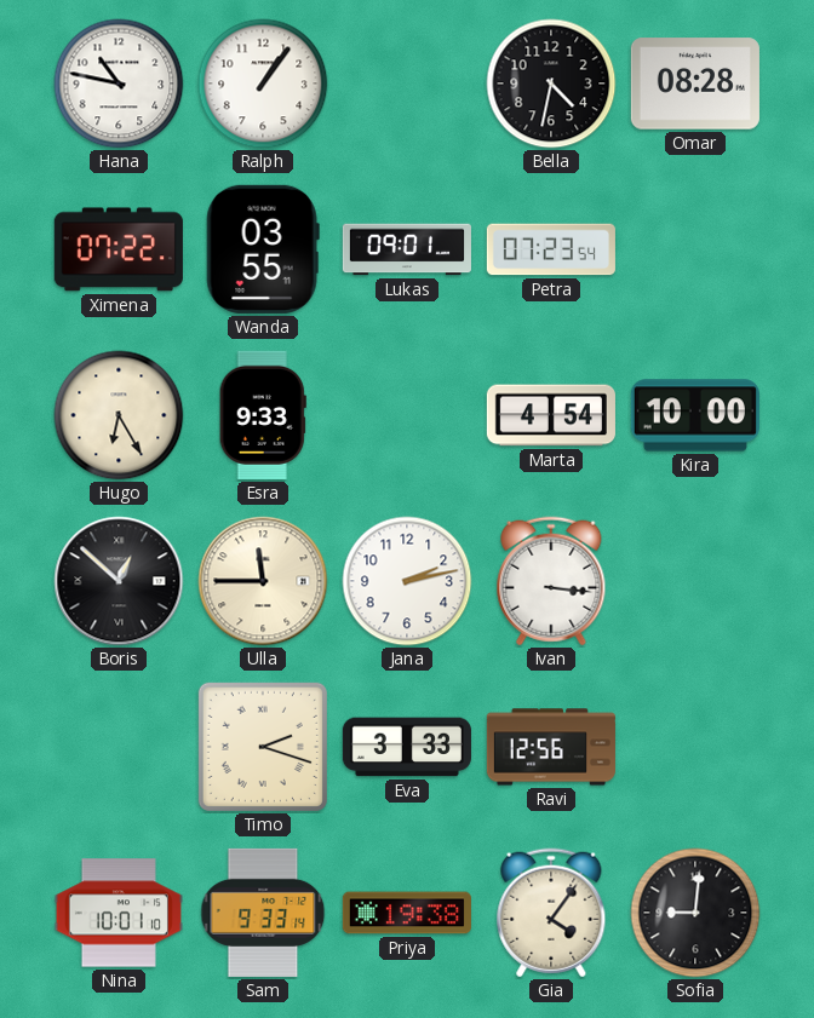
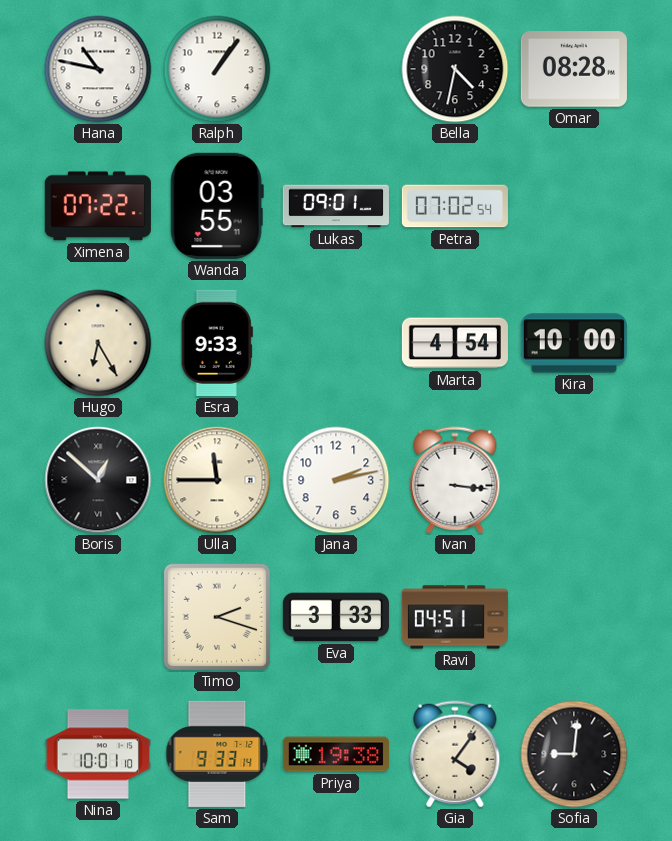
Petra: 07:23 -> 07:02 (455, 206)
Ravi: 12:56 -> 04:51 (455, 617)
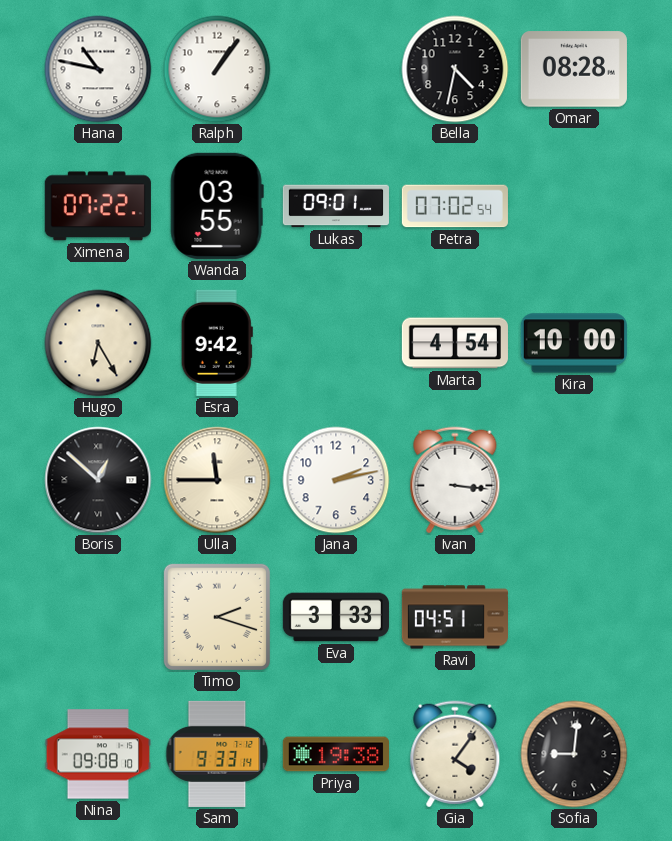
Esra: 9:33 -> 9:42 (217, 343)
Nina: 10:01 -> 09:08 (98, 754)
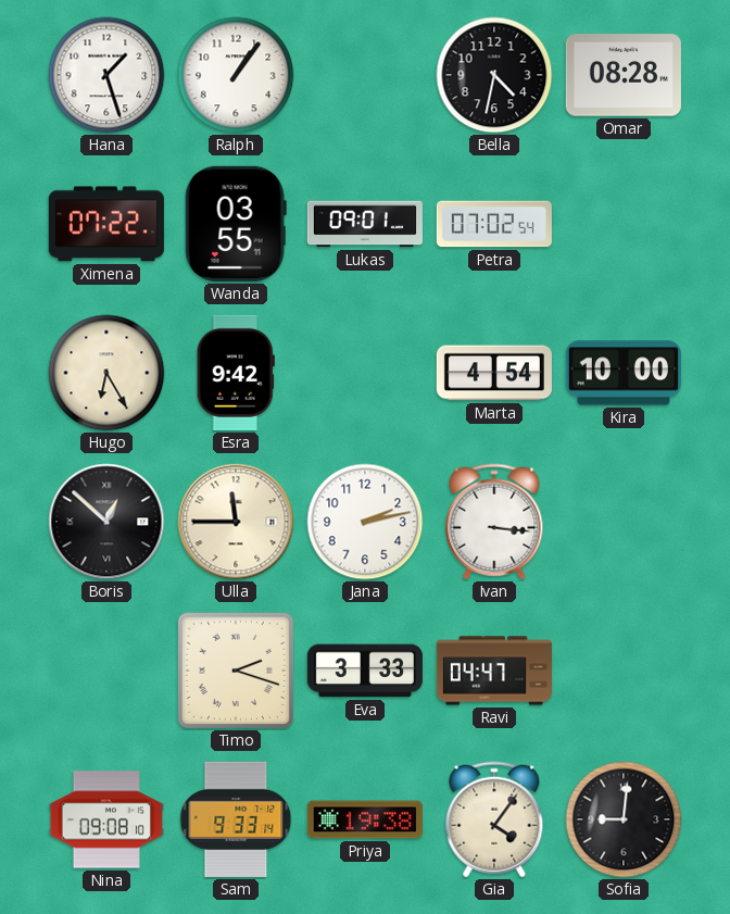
Hana: 10:47 -> 1:27 (106, 75)
Ravi: 04:51 -> 04:47 (494, 671)
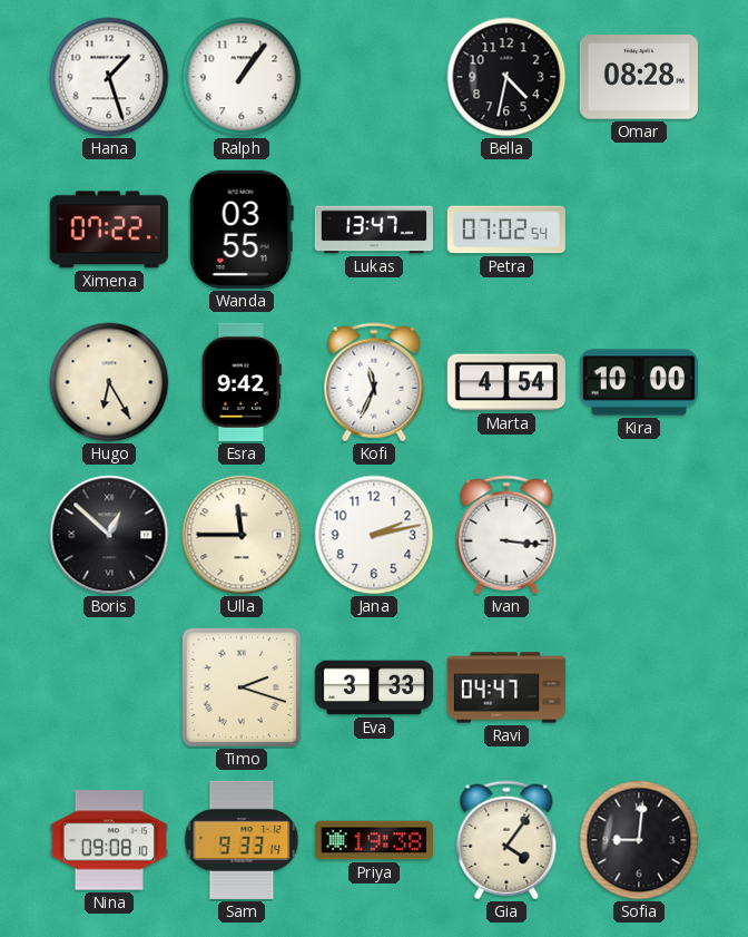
Lukas: 09:01 -> 13:47 (374, 230)
Kofi: none -> 11:34 (374, 382)
